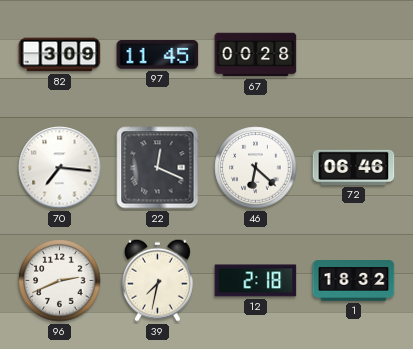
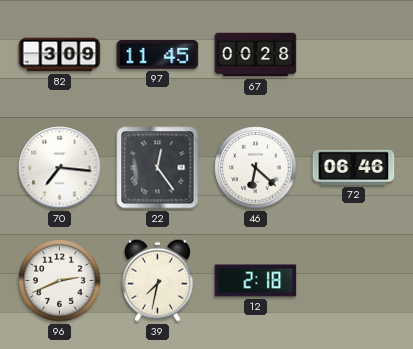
22: 12:19 -> 12:24 (158, 168)
1: 18:32 -> none (354, 281)
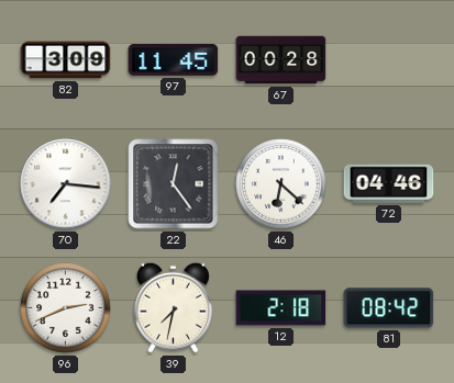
72: 06:46 -> 04:46 (389, 183)
81: none -> 08:42 (389, 308)
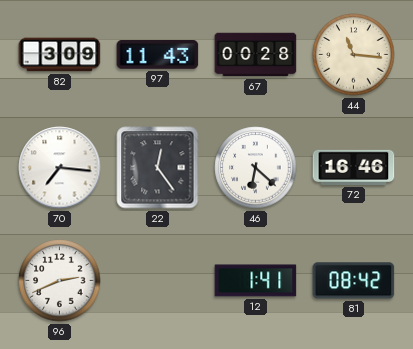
97: 11:45 -> 11:43 (158, 55)
44: none -> 11:16 (354, 55)
72: 04:46 -> 16:46 (354, 167)
39: 7:32 -> none (174, 307)
12: 2:18 -> 1:41 (256, 281)
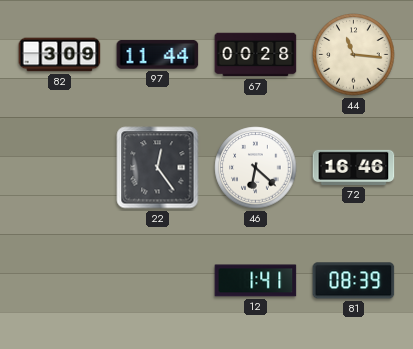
97: 11:43 -> 11:44 (158, 55)
70: 7:16 -> none (60, 168)
96: 2:41 -> none (60, 281)
81: 08:42 -> 08:39 (354, 281)
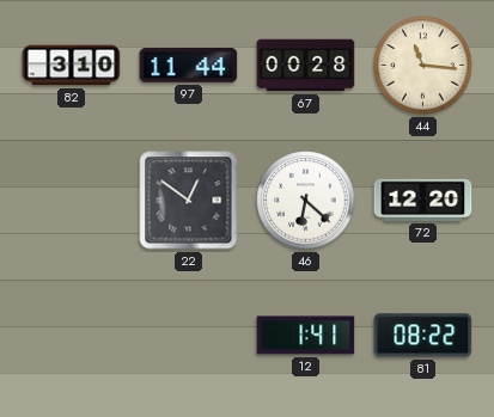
82: 3:09 -> 3:10 (72, 66)
22: 12:24 -> 12:51 (189, 201)
72: 16:46 -> 12:20 (423, 200)
81: 08:39 -> 08:22 (423, 336)
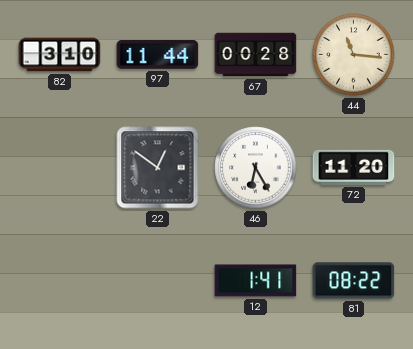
46: 6:22 -> 6:25 (256, 168)
72: 12:20 -> 11:20 (354, 167)
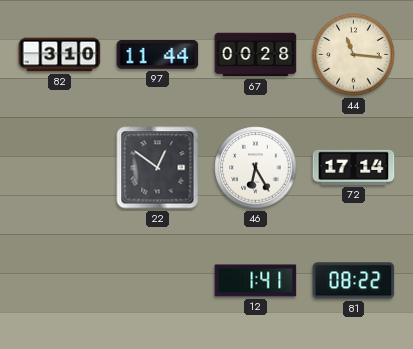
72: 11:20 -> 17:14 (354, 167)
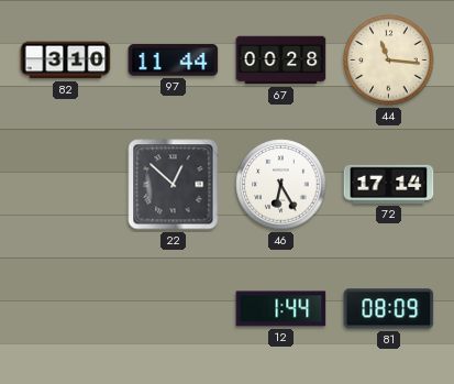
22: 12:51 -> 12:52 (174, 185)
12: 1:41 -> 1:44 (281, 309)
81: 08:22 -> 08:09 (389, 309)
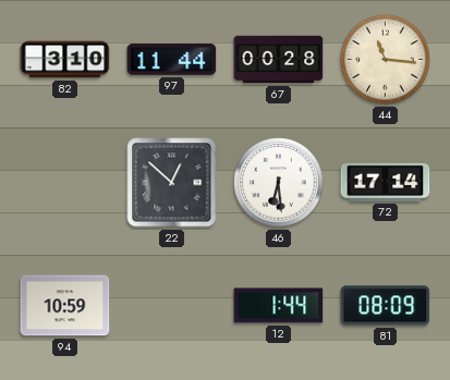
46: 6:25 -> 6:29 (279, 183)
94: none -> 10:59 (65, 306)
